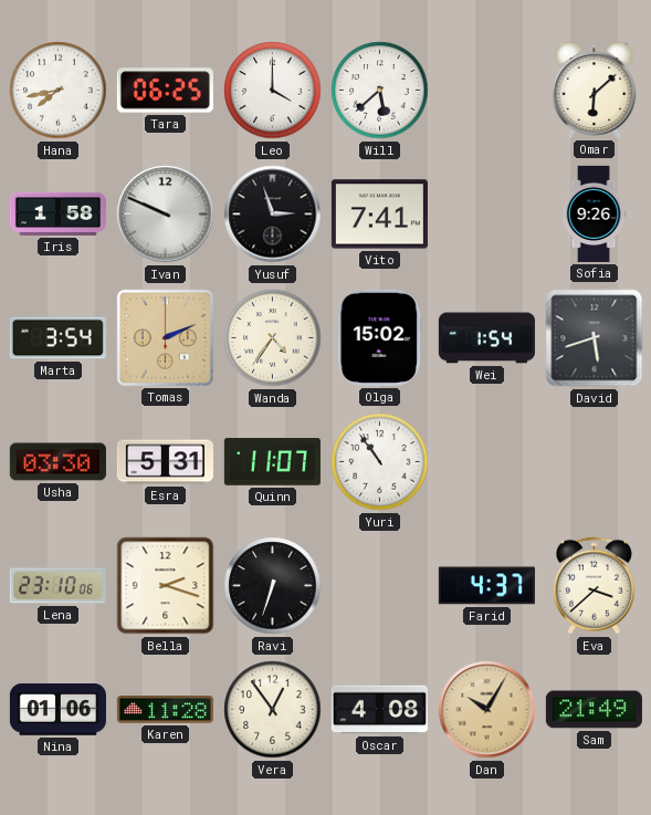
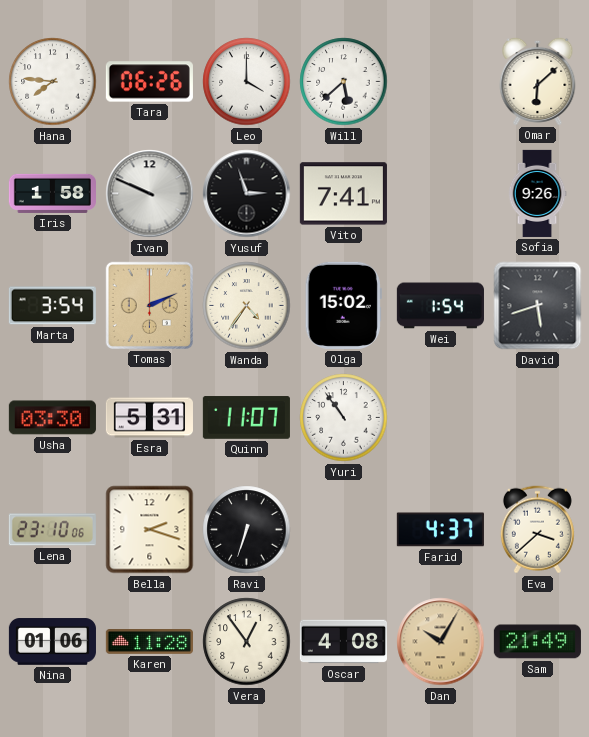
Hana: 7:43 -> 7:46 (53, 82)
Tara: 06:25 -> 06:26 (149, 82)
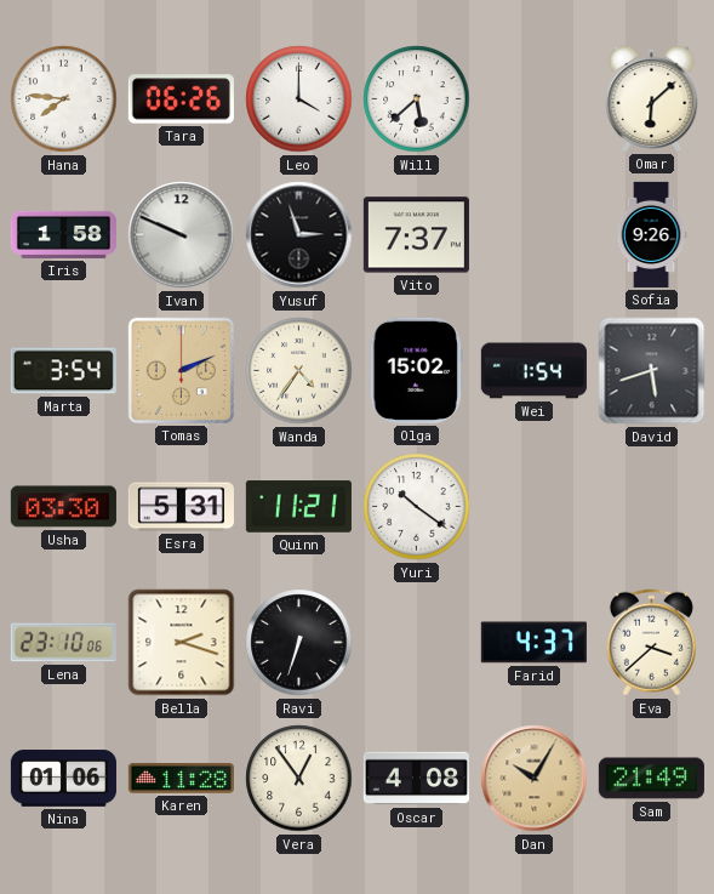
Vito: 7:41 -> 7:37 (416, 235)
Quinn: 11:07 -> 11:21 (298, 507)
Yuri: 10:54 -> 10:21 (417, 507)
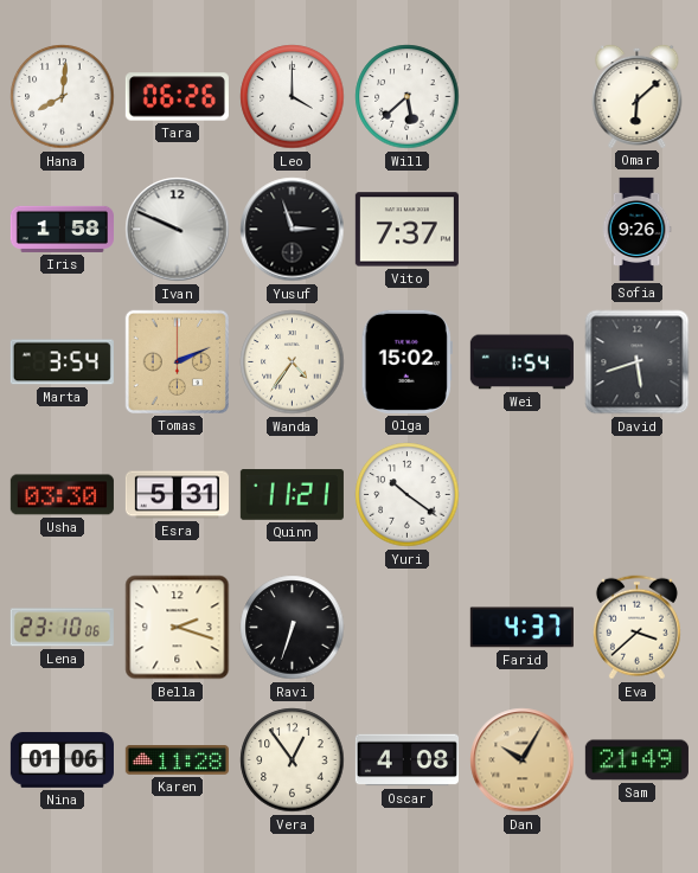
Hana: 7:46 -> 8:01 (63, 97)
